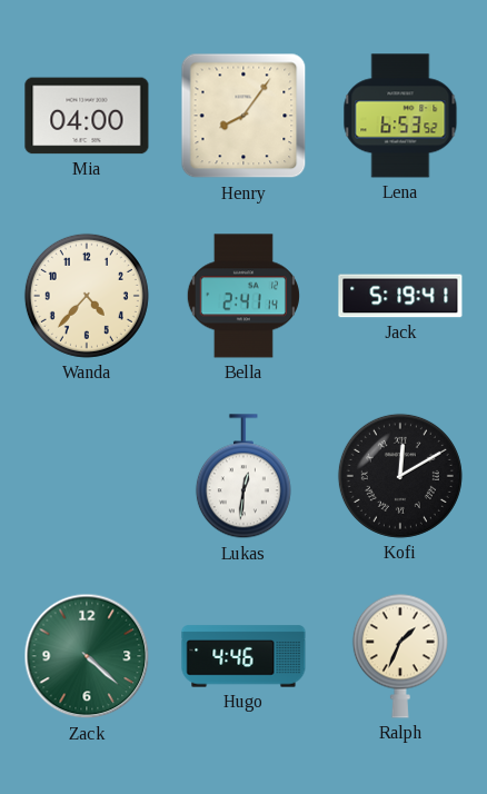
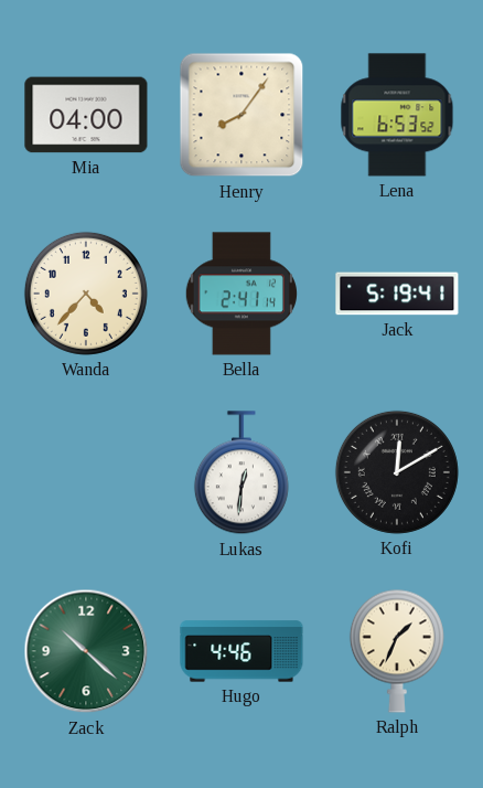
Zack: 4:22 -> 10:22 (86, 651)
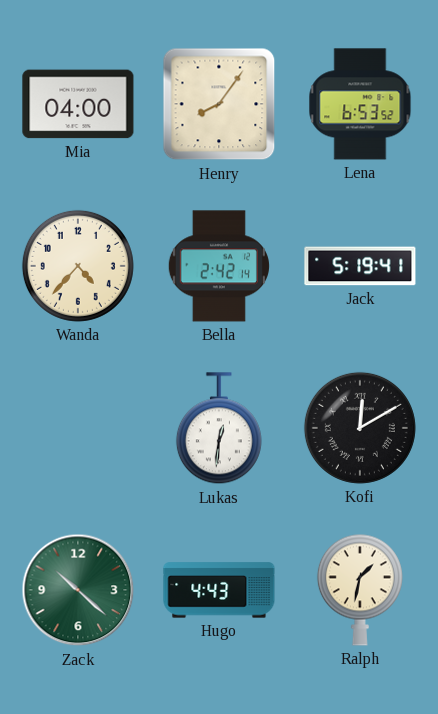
Bella: 2:41 -> 2:42 (219, 266)
Hugo: 4:46 -> 4:43 (219, 590)
Ralph: 1:34 -> 1:32 (360, 590)
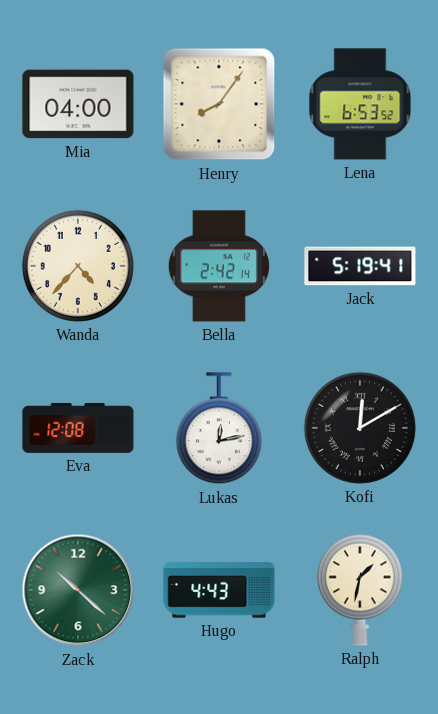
Eva: none -> 12:08 (78, 428)
Lukas: 12:31 -> 12:13 (219, 429)
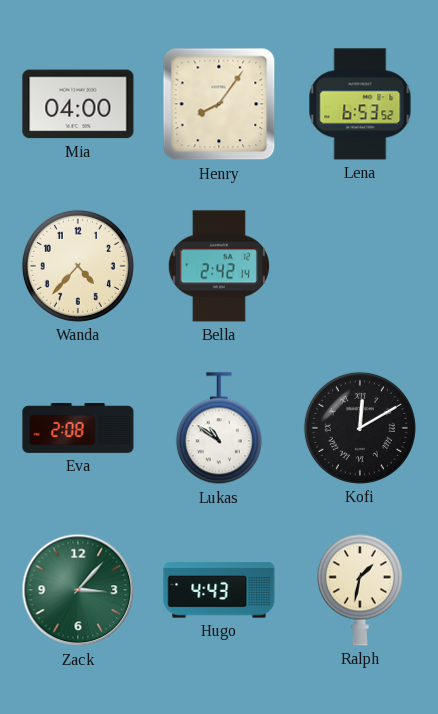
Jack: 5:19 -> none (360, 266)
Eva: 12:08 -> 2:08 (78, 428)
Lukas: 12:13 -> 10:51 (219, 429)
Zack: 10:22 -> 3:07 (78, 590)
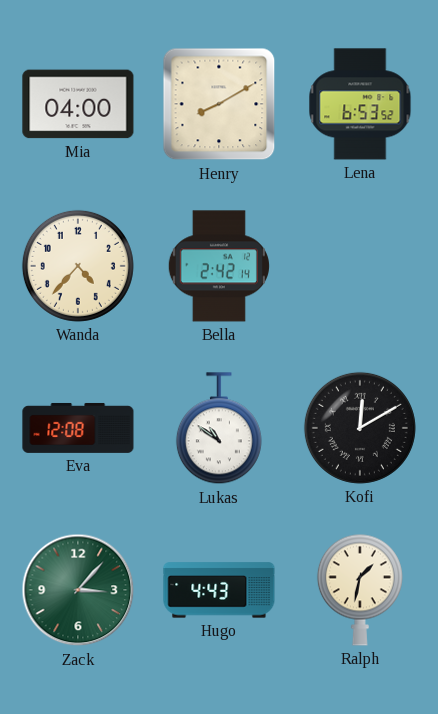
Henry: 8:06 -> 8:10 (219, 104)
Eva: 2:08 -> 12:08 (78, 428)
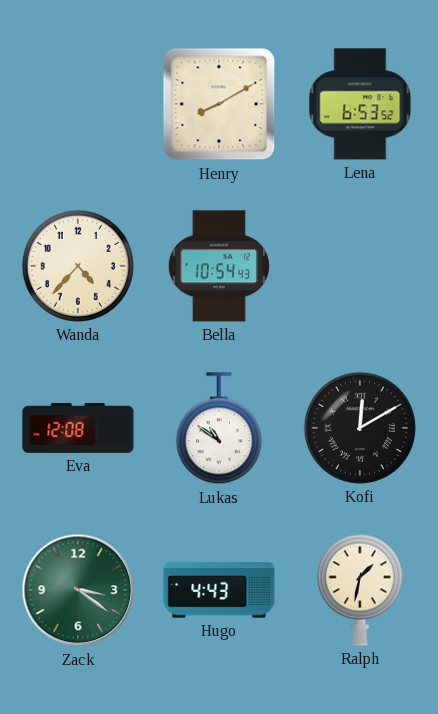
Mia: 04:00 -> none (78, 104)
Bella: 2:42 -> 10:54 (219, 266)
Zack: 3:07 -> 3:21 (78, 590)
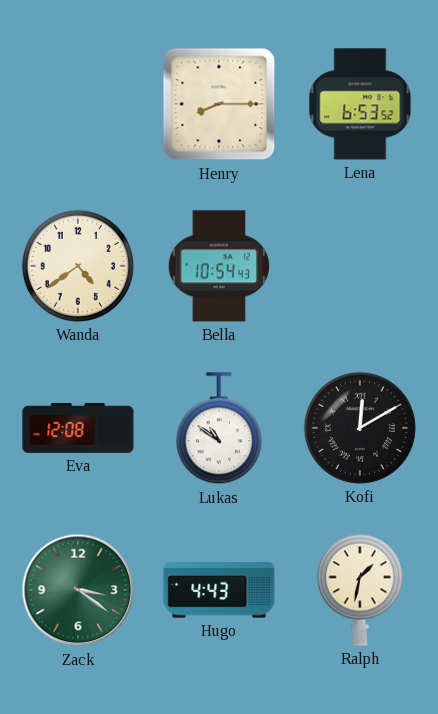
Henry: 8:10 -> 8:15 (219, 104)
Wanda: 4:37 -> 4:39 (78, 266)
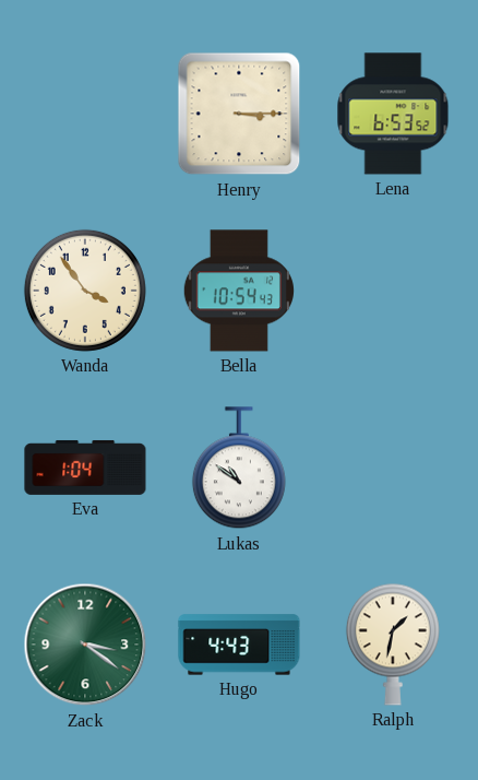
Henry: 8:15 -> 3:15 (239, 114)
Wanda: 4:39 -> 3:54 (85, 291)
Eva: 12:08 -> 1:04 (85, 468)
Kofi: 12:10 -> none (360, 428)
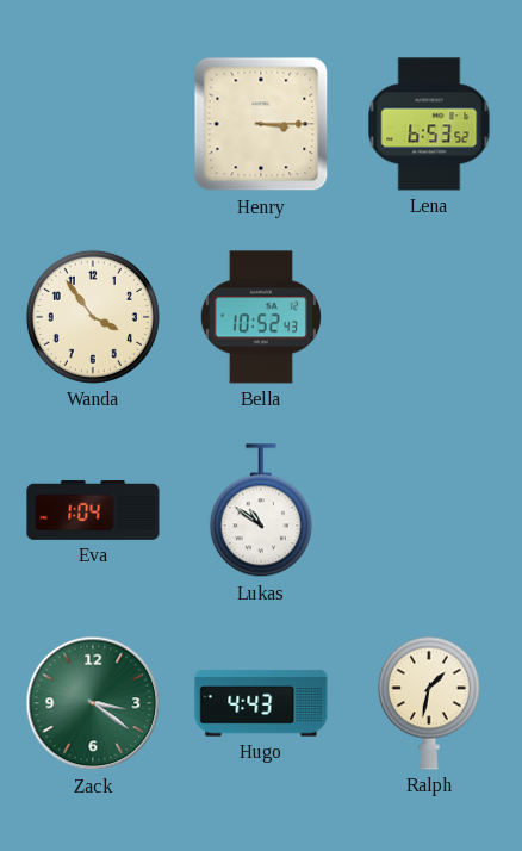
Bella: 10:54 -> 10:52 (261, 317)
